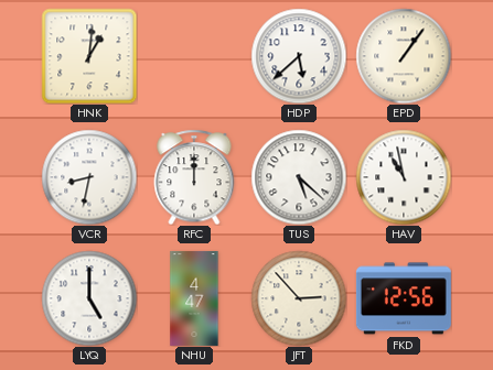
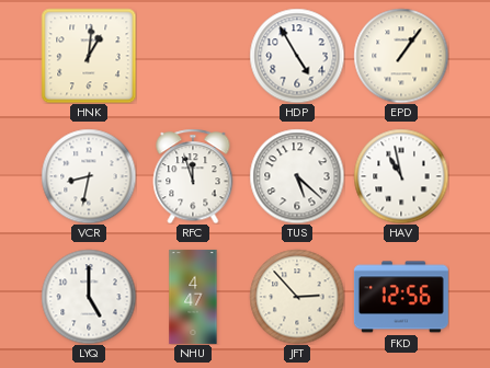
HDP: 5:38 -> 4:55 (297, 56)
RFC: 12:00 -> 11:57 (193, 176)
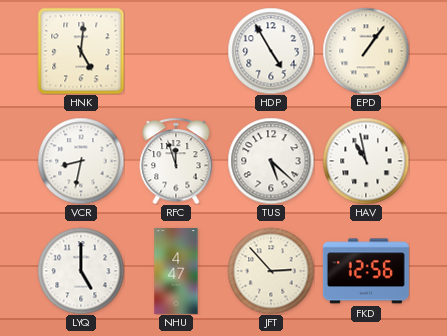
HNK: 1:01 -> 5:01 (81, 51)
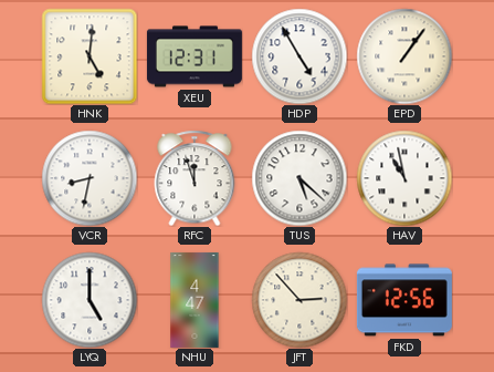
XEU: none -> 12:31 (195, 56)
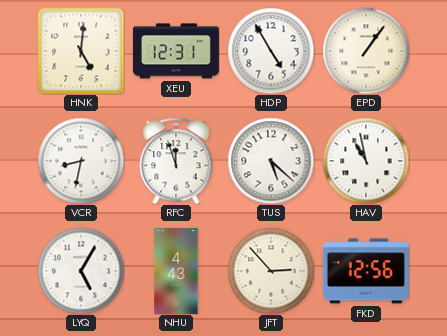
LYQ: 5:00 -> 5:05 (81, 271)
NHU: 4:47 -> 4:43 (176, 271)
